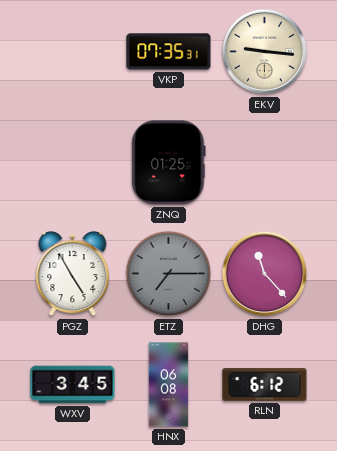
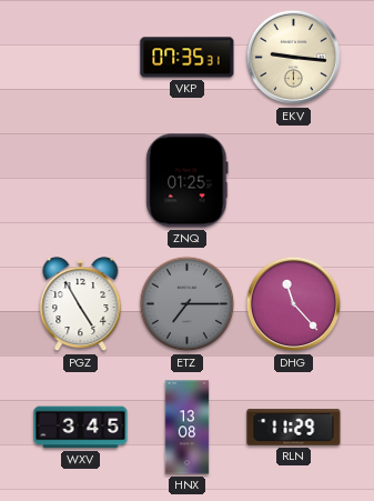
HNX: 06:08 -> 13:08 (188, 428)
RLN: 6:12 -> 11:29 (294, 428)
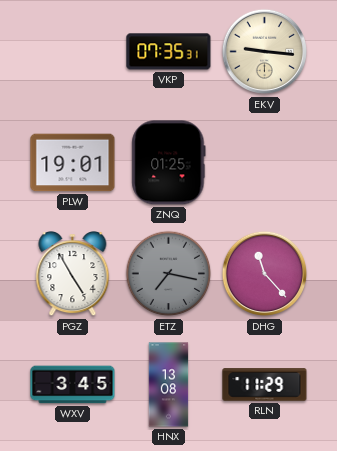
PLW: none -> 19:01 (73, 163)
ETZ: 7:15 -> 7:17 (169, 274)
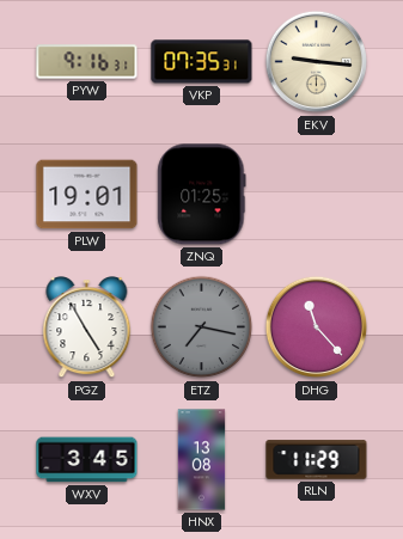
PYW: none -> 9:16 (87, 62)
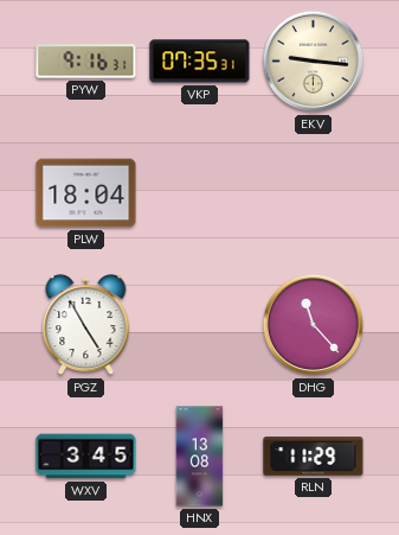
PLW: 19:01 -> 18:04 (86, 193)
ZNQ: 01:25 -> none (202, 195)
ETZ: 7:17 -> none (202, 327)
